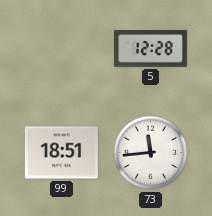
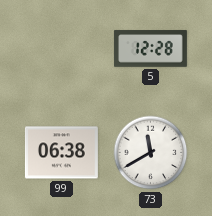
99: 18:51 -> 06:38 (61, 153)
73: 11:44 -> 11:40 (151, 153)
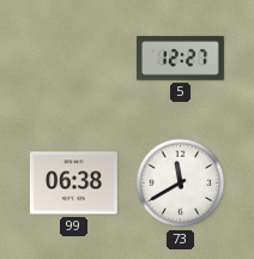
5: 12:28 -> 12:27 (180, 59)
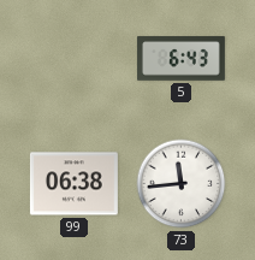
5: 12:27 -> 6:43 (180, 59)
73: 11:40 -> 11:44 (182, 184)
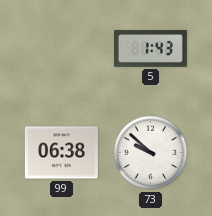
5: 6:43 -> 1:43 (150, 49)
73: 11:44 -> 9:52 (151, 153)
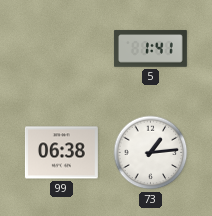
5: 1:43 -> 1:41 (150, 49)
73: 9:52 -> 1:14 (151, 153)
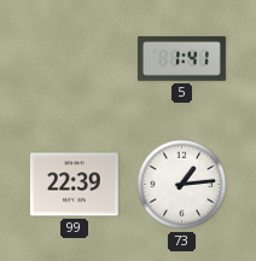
99: 06:38 -> 22:39 (74, 185)
